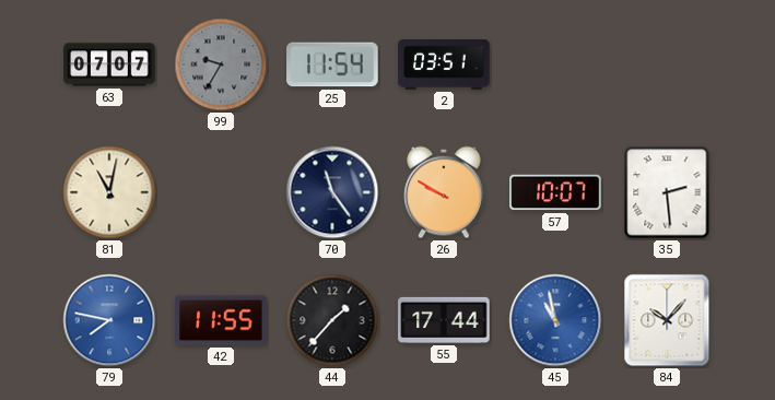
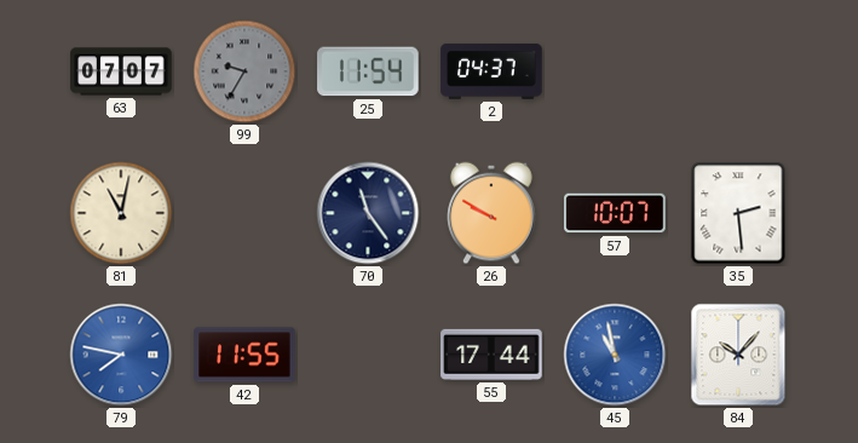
2: 03:51 -> 04:37 (491, 71)
44: 1:37 -> none (332, 320)
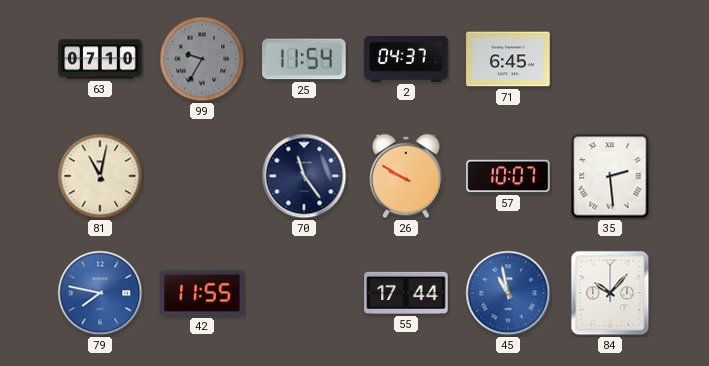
63: 07:07 -> 07:10 (100, 59)
71: none -> 6:45 (508, 59)
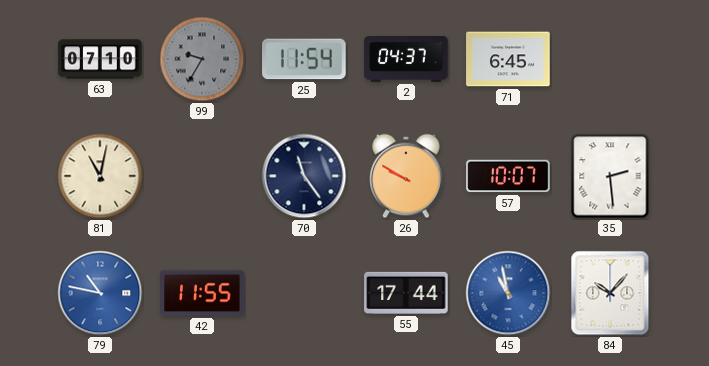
79: 7:47 -> 10:47 (100, 293)
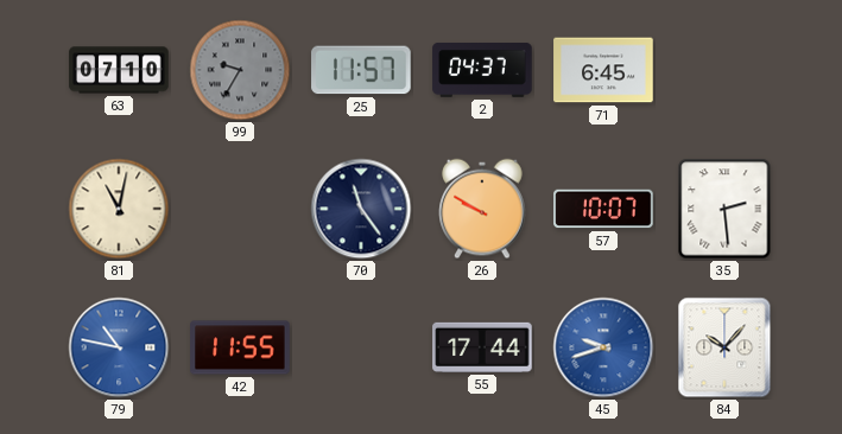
25: 11:54 -> 11:57 (361, 70)
45: 10:58 -> 9:42 (603, 347)
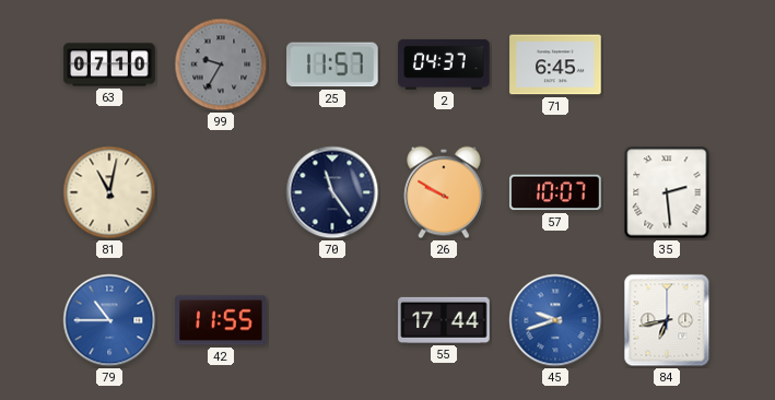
79: 10:47 -> 10:45 (109, 320)
84: 10:07 -> 6:43 (667, 320)
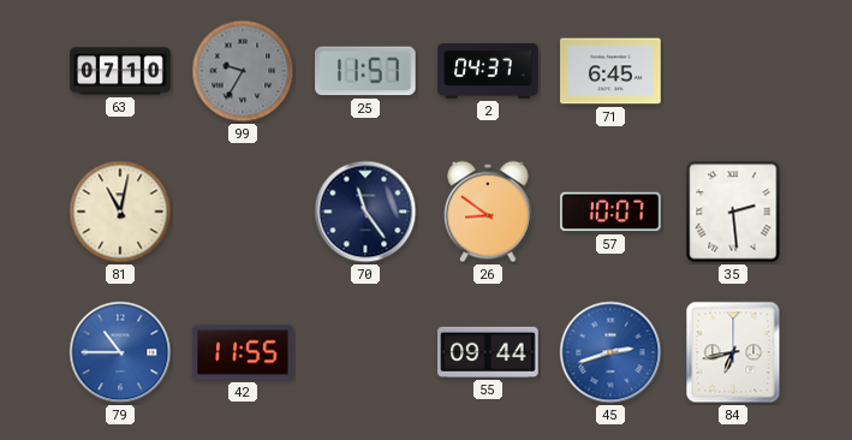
26: 9:50 -> 8:51 (488, 212)
55: 17:44 -> 09:44 (488, 352)
45: 9:42 -> 2:42 (610, 352)
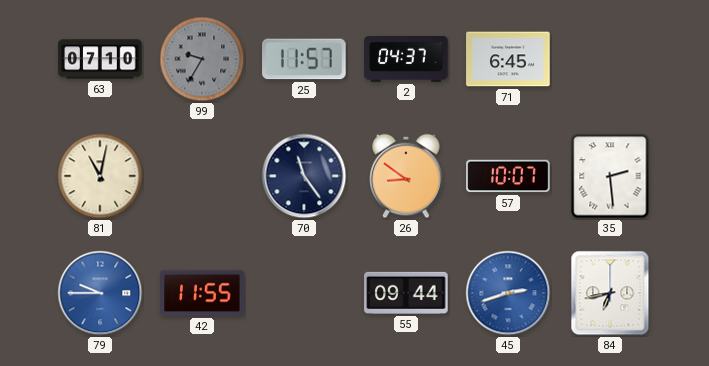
79: 10:45 -> 9:45 (100, 293)
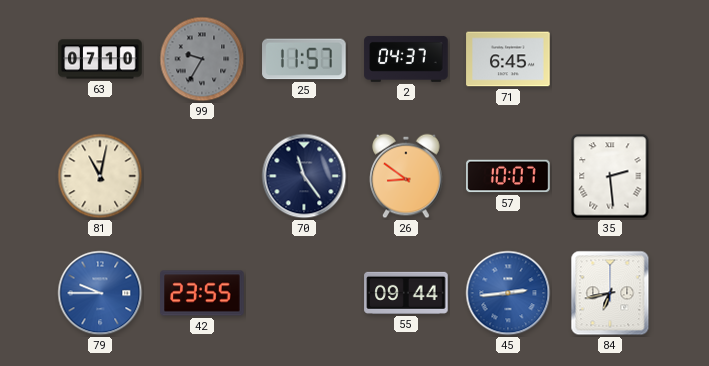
42: 11:55 -> 23:55 (202, 293)
45: 2:42 -> 2:44 (508, 293)
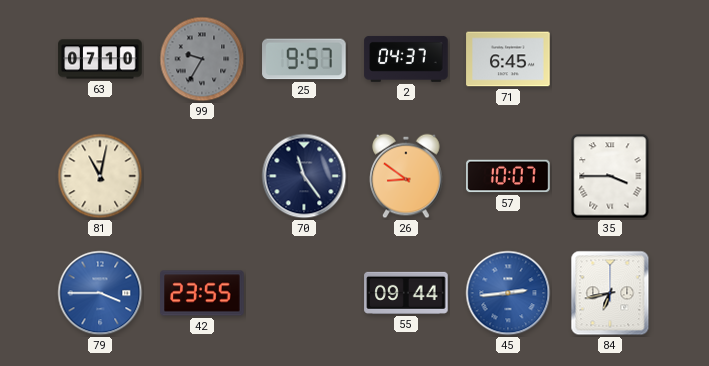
25: 11:57 -> 9:57 (304, 59)
35: 2:29 -> 3:45 (610, 176)
79: 9:45 -> 3:45 (100, 293)
